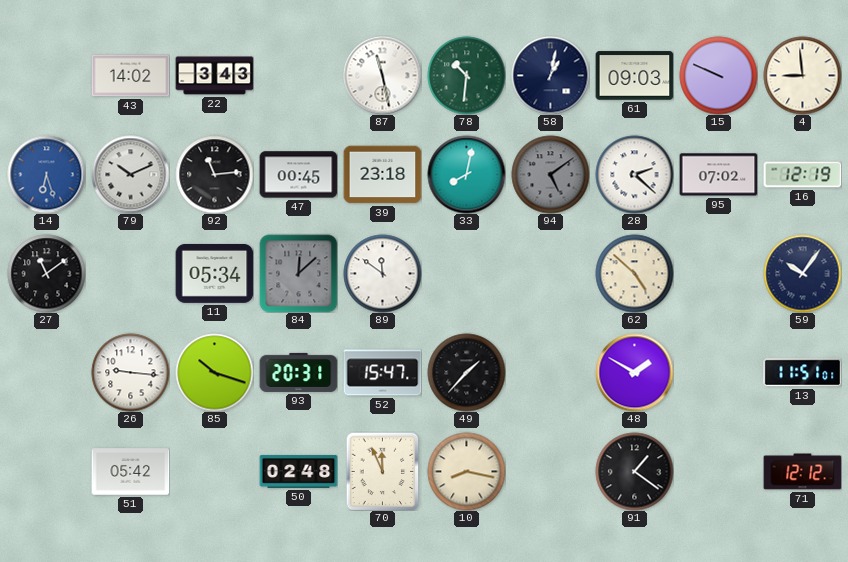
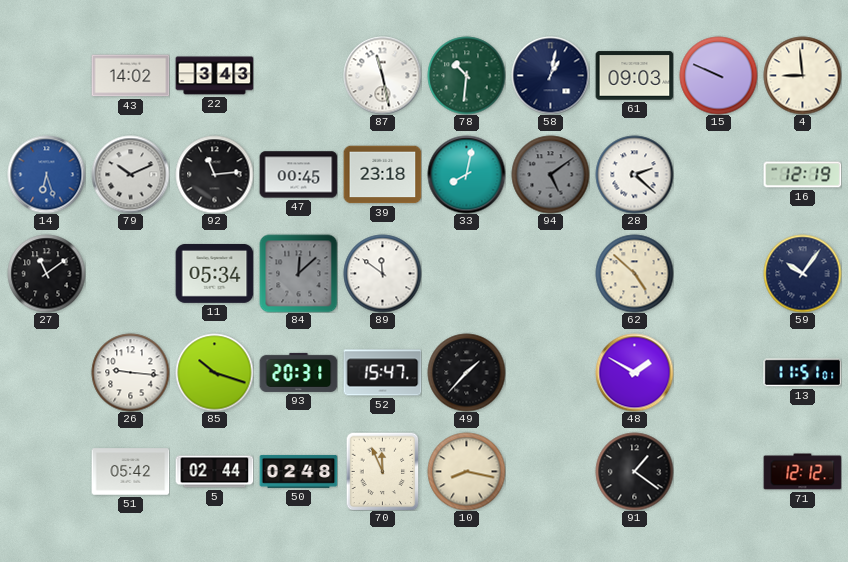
95: 07:02 -> none (718, 175)
5: none -> 02:44 (214, 472)
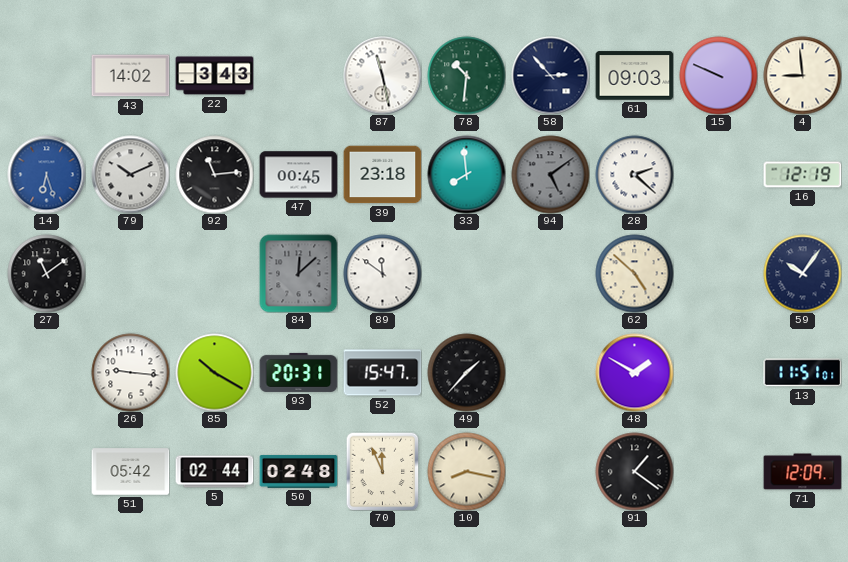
58: 1:02 -> 2:53 (550, 75)
33: 8:02 -> 7:59 (466, 174)
11: 05:34 -> none (214, 273)
85: 10:18 -> 10:20 (214, 372)
71: 12:12 -> 12:09 (802, 472)
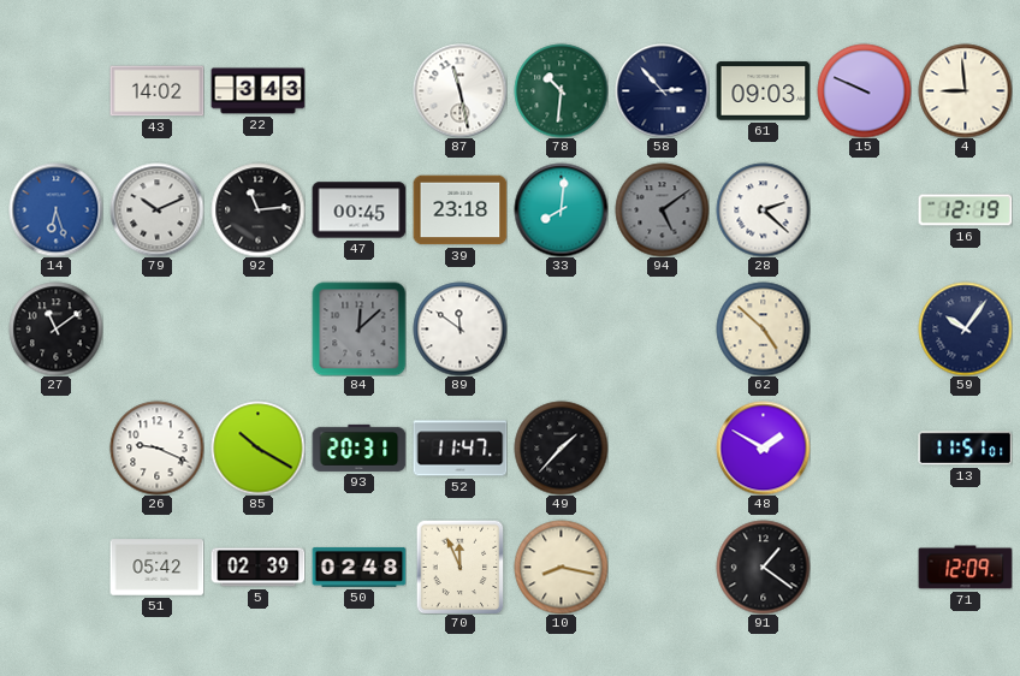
33: 7:59 -> 8:01 (561, 209)
26: 9:16 -> 9:19 (156, 447)
52: 15:47 -> 11:47 (459, 449)
5: 02:44 -> 02:39 (257, 568)
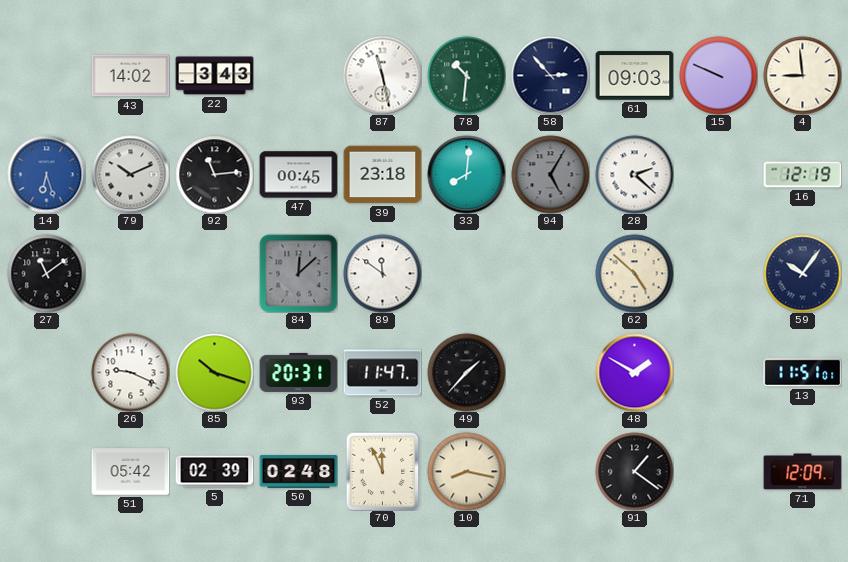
94: 5:09 -> 5:05 (550, 174)
85: 10:20 -> 10:18 (214, 372)
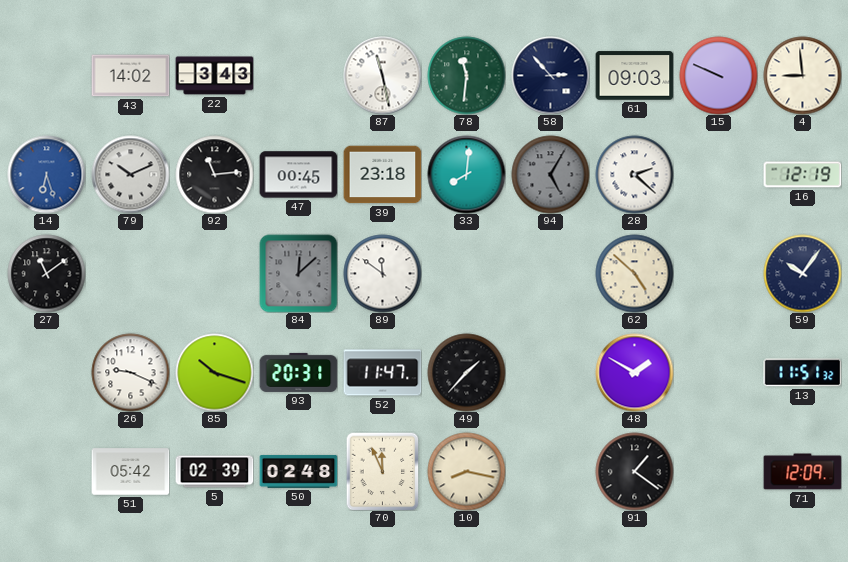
78: 10:31 -> 11:31 (466, 75)
13: 11:51:01 -> 11:51:32 (802, 373)
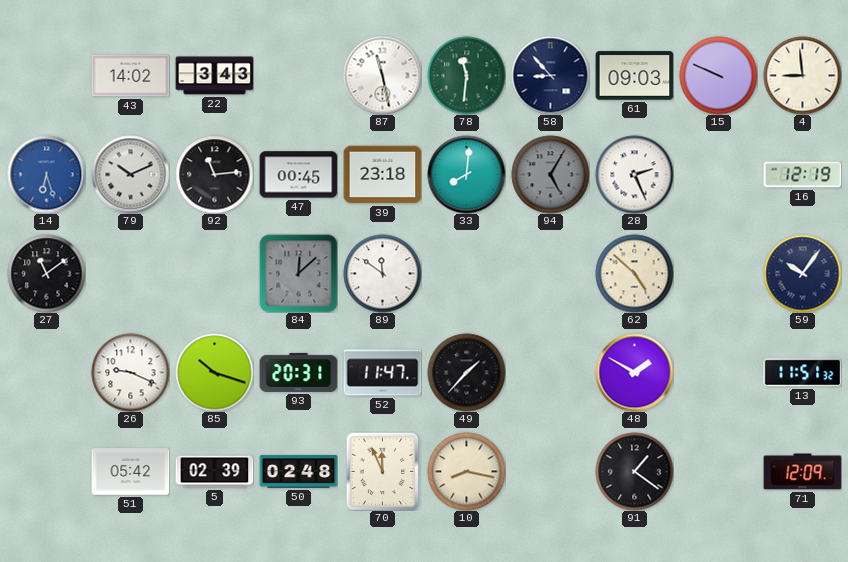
58: 2:53 -> 8:53 (550, 75)
28: 2:22 -> 2:26 (634, 174)
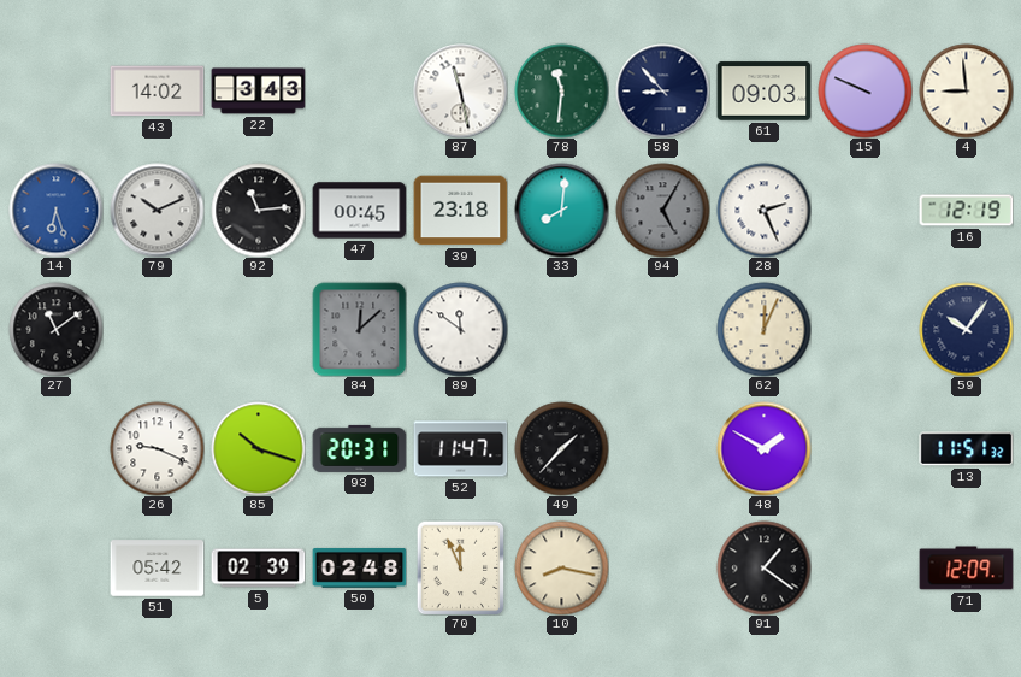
62: 4:52 -> 12:04 (763, 329)
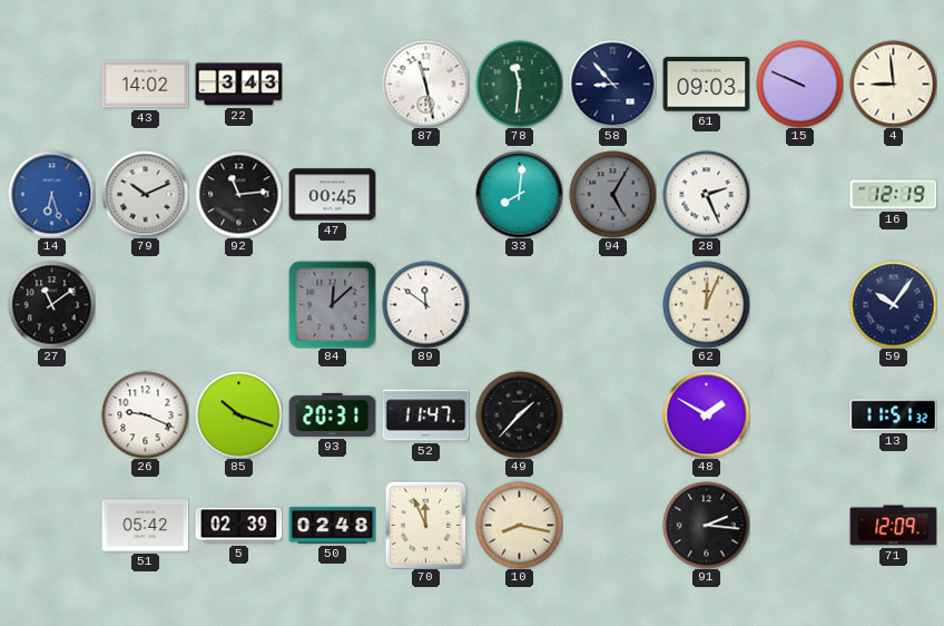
39: 23:18 -> none (460, 211)
91: 1:21 -> 2:16 (706, 525)
